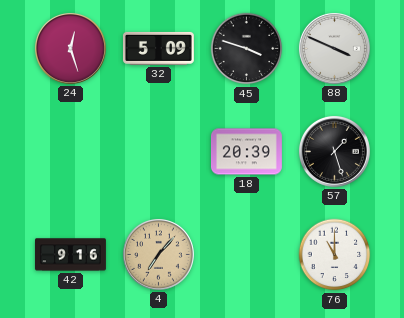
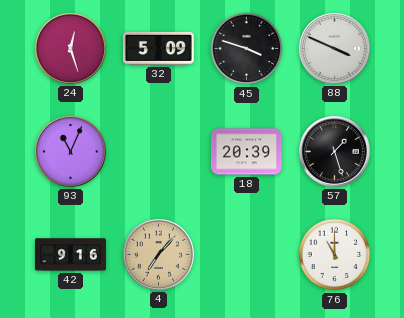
93: none -> 11:04 (70, 151)
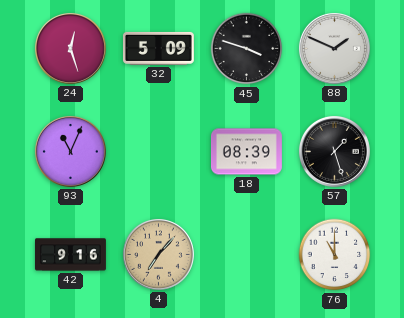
88: 3:49 -> 1:49 (334, 48)
18: 20:39 -> 08:39 (246, 152)
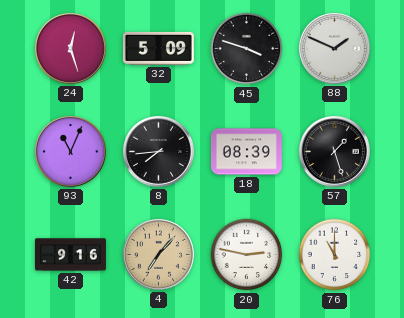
8: none -> 7:44 (158, 151)
20: none -> 2:47 (247, 255)
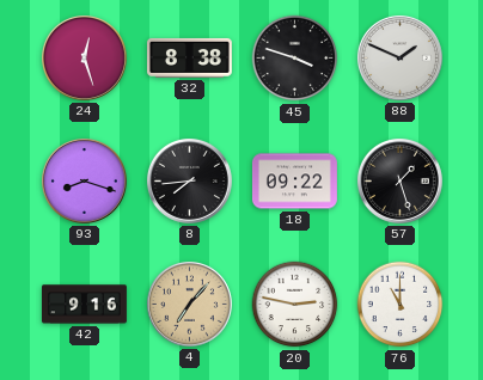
32: 5:09 -> 8:38 (189, 57)
93: 11:04 -> 8:18 (84, 180)
18: 08:39 -> 09:22 (294, 182)
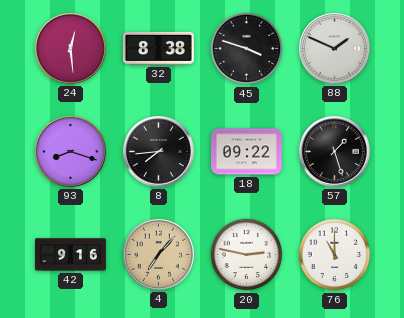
24: 12:27 -> 12:29 (70, 48)
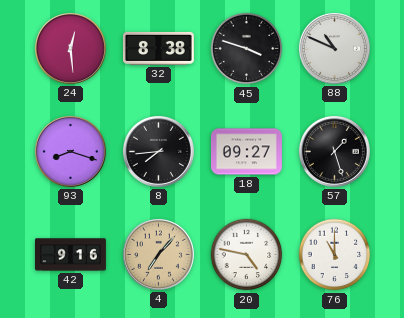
88: 1:49 -> 10:49 (334, 48)
18: 09:22 -> 09:27 (246, 152)
20: 2:47 -> 4:47 (247, 255)
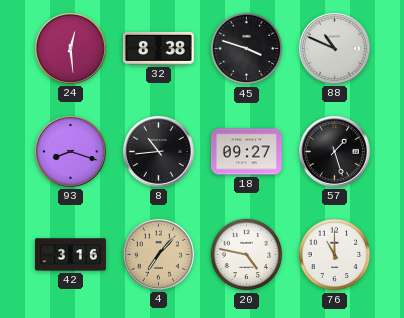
8: 7:44 -> 10:44 (158, 151)
42: 9:16 -> 3:16 (71, 255)
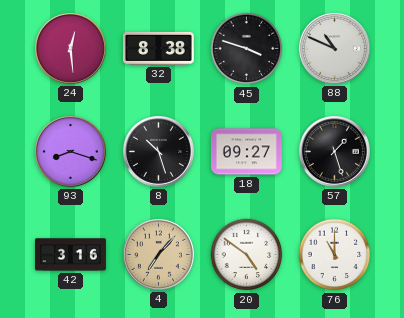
8: 10:44 -> 10:27 (158, 151)
20: 4:47 -> 4:51 (247, 255)
